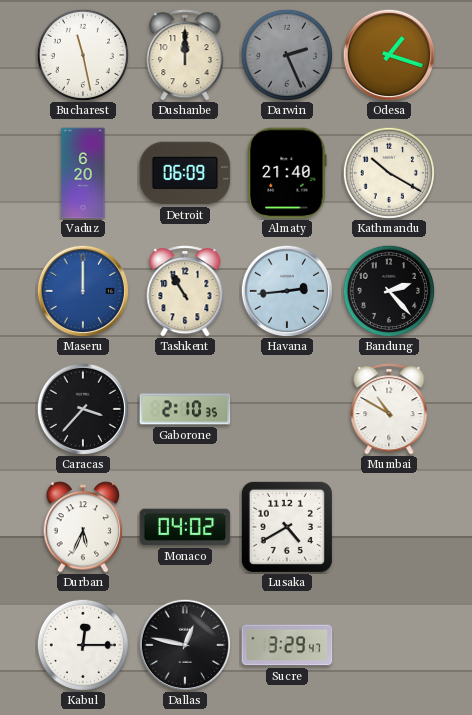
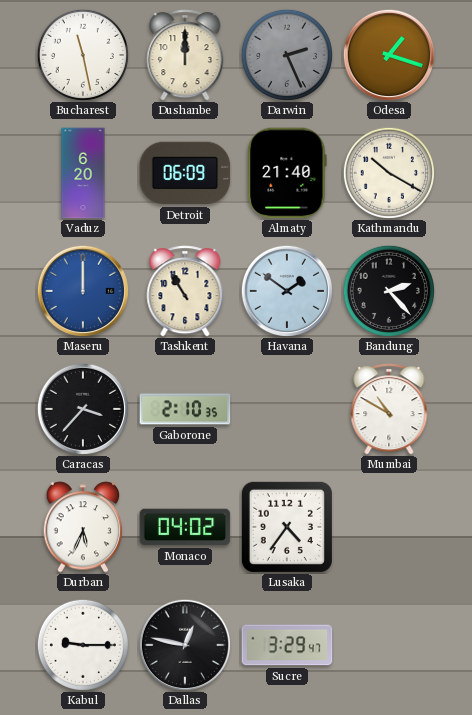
Havana: 2:44 -> 1:51 (287, 291)
Lusaka: 4:40 -> 4:36 (287, 527)
Kabul: 12:15 -> 9:15 (83, 645)
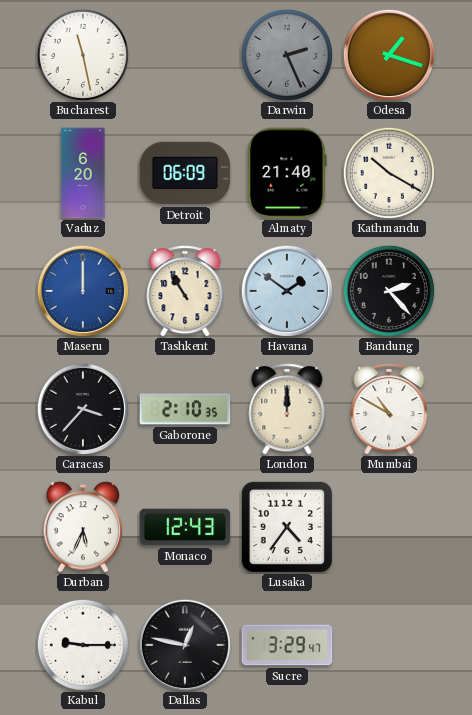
Dushanbe: 12:00 -> none (185, 55)
London: none -> 12:00 (287, 409)
Monaco: 04:02 -> 12:43 (185, 527)
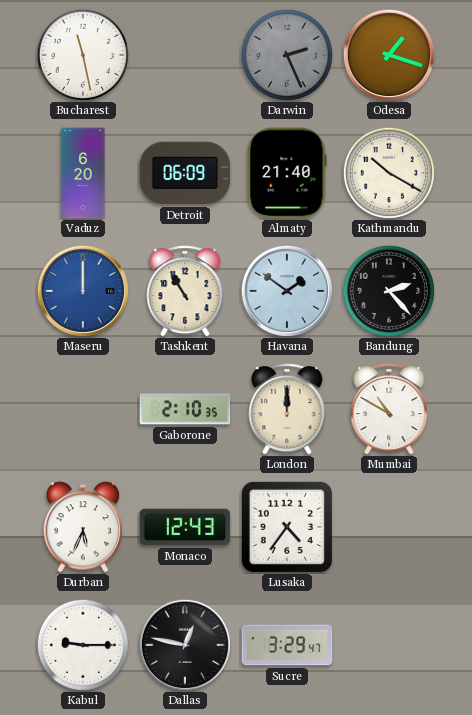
Caracas: 3:37 -> none (83, 409)
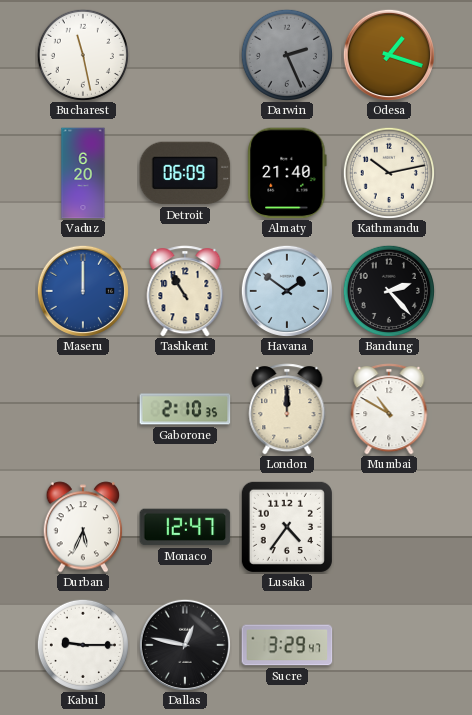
Kathmandu: 10:20 -> 10:13 (389, 173)
Monaco: 12:43 -> 12:47 (185, 527)
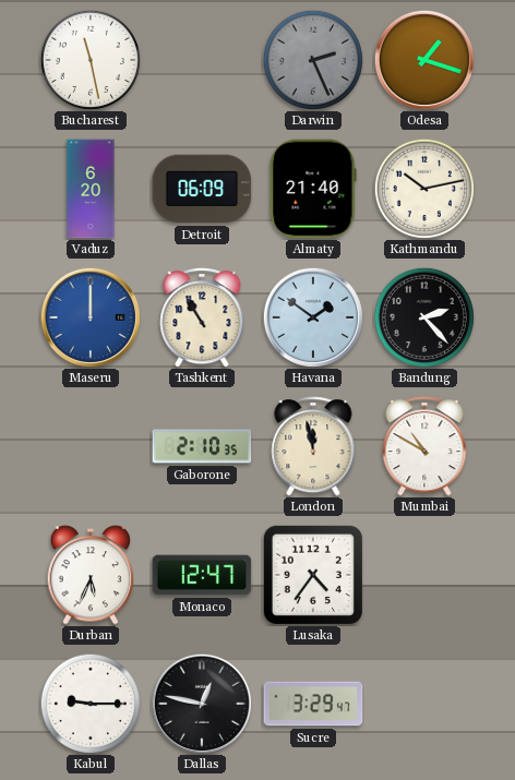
London: 12:00 -> 11:58 (313, 446)
